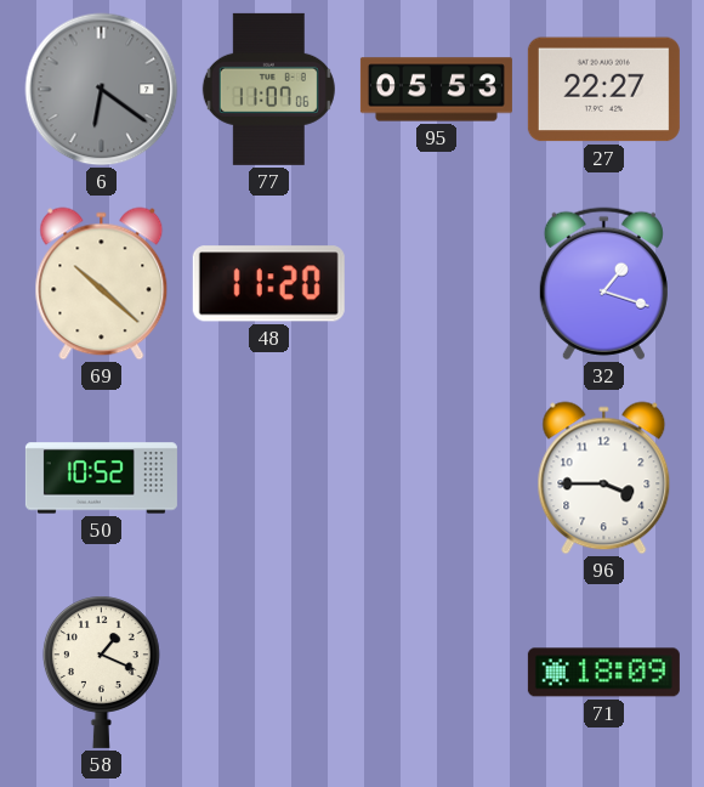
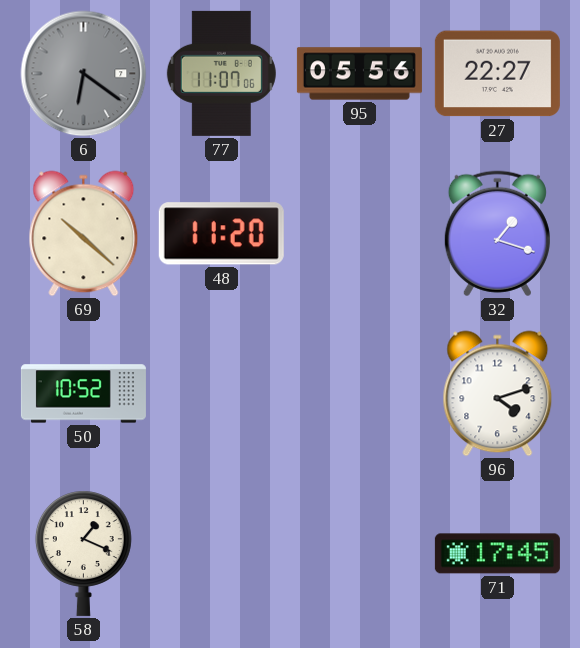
95: 05:53 -> 05:56 (359, 74)
96: 3:45 -> 4:12 (498, 394)
71: 18:09 -> 17:45 (497, 554)
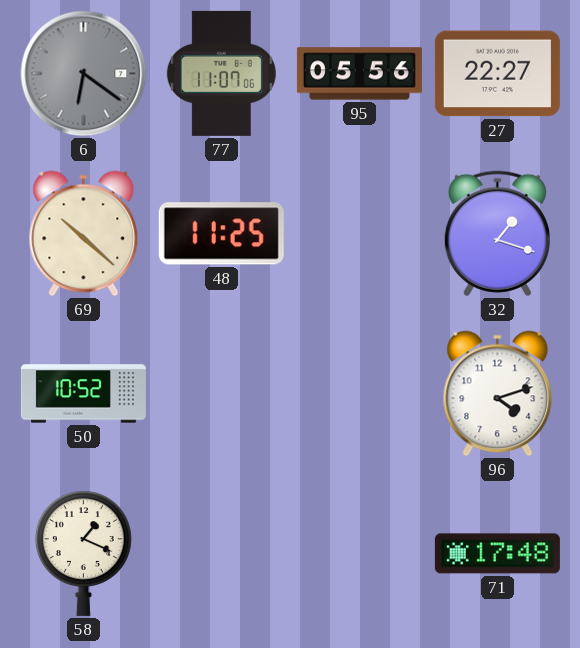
48: 11:20 -> 11:25 (221, 234)
71: 17:45 -> 17:48 (497, 554)
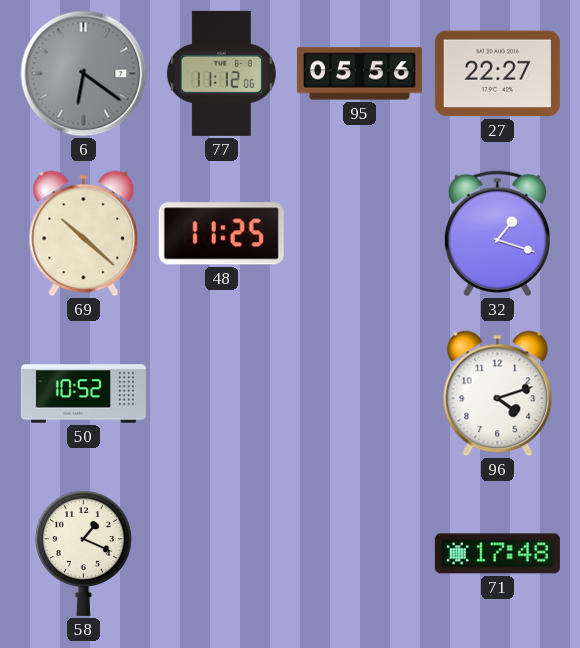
77: 11:07 -> 11:12 (221, 73)
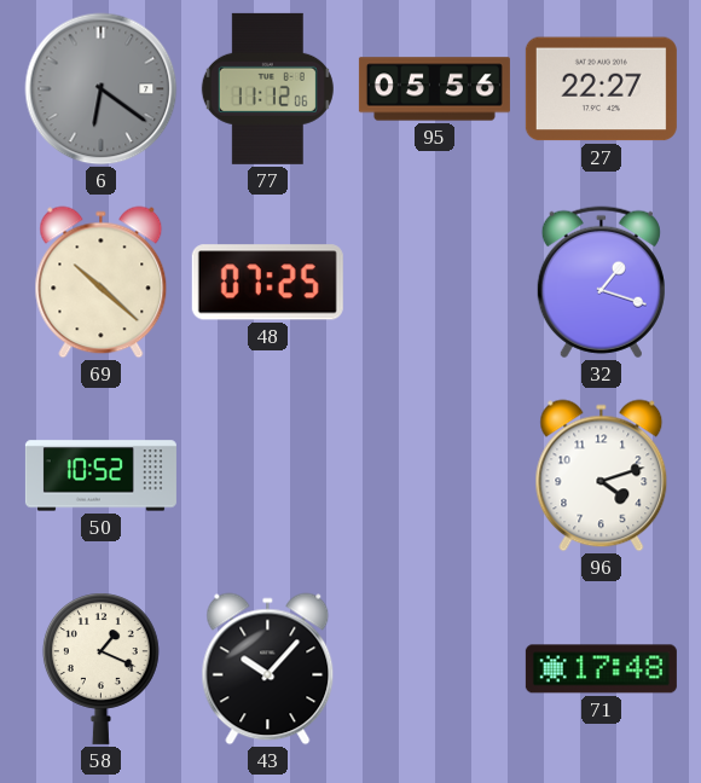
48: 11:25 -> 07:25 (267, 283)
43: none -> 10:07 (268, 669)
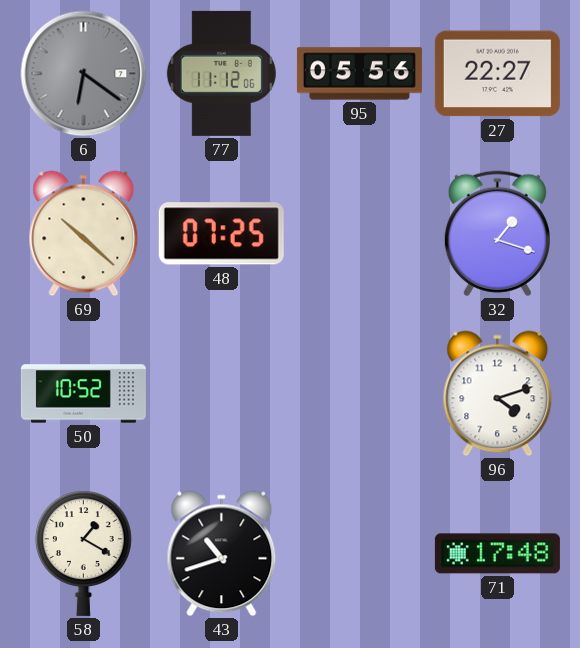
58: 1:19 -> 1:20 (83, 553)
43: 10:07 -> 10:42 (222, 554)
